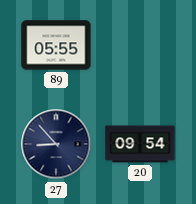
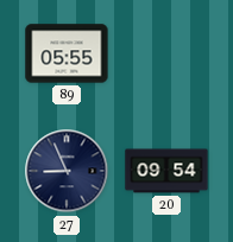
27: 8:53 -> 8:56 (67, 171)
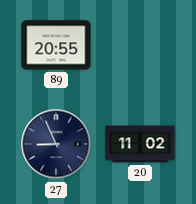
89: 05:55 -> 20:55 (56, 45)
20: 09:54 -> 11:02 (140, 144)
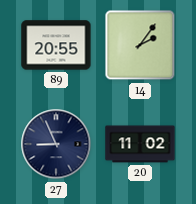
14: none -> 2:06 (140, 45)
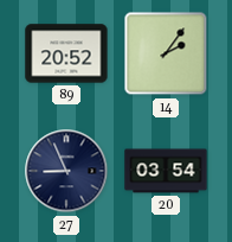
89: 20:55 -> 20:52 (66, 53)
20: 11:02 -> 03:54 (166, 171)
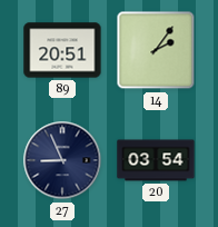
89: 20:52 -> 20:51 (62, 50)
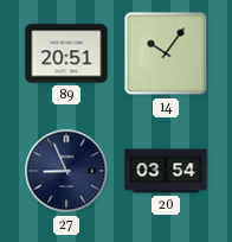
14: 2:06 -> 10:06 (166, 53)
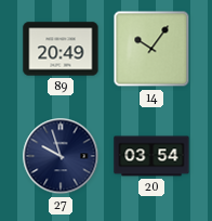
89: 20:51 -> 20:49 (61, 49)
27: 8:56 -> 9:57 (61, 156)
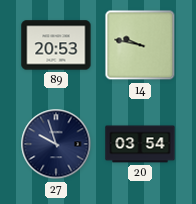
89: 20:49 -> 20:53 (56, 45)
14: 10:06 -> 9:47 (140, 45)
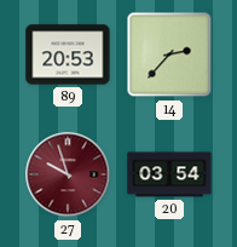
14: 9:47 -> 2:37 (169, 54)
27 dial: navy -> burgundy (68, 174)
